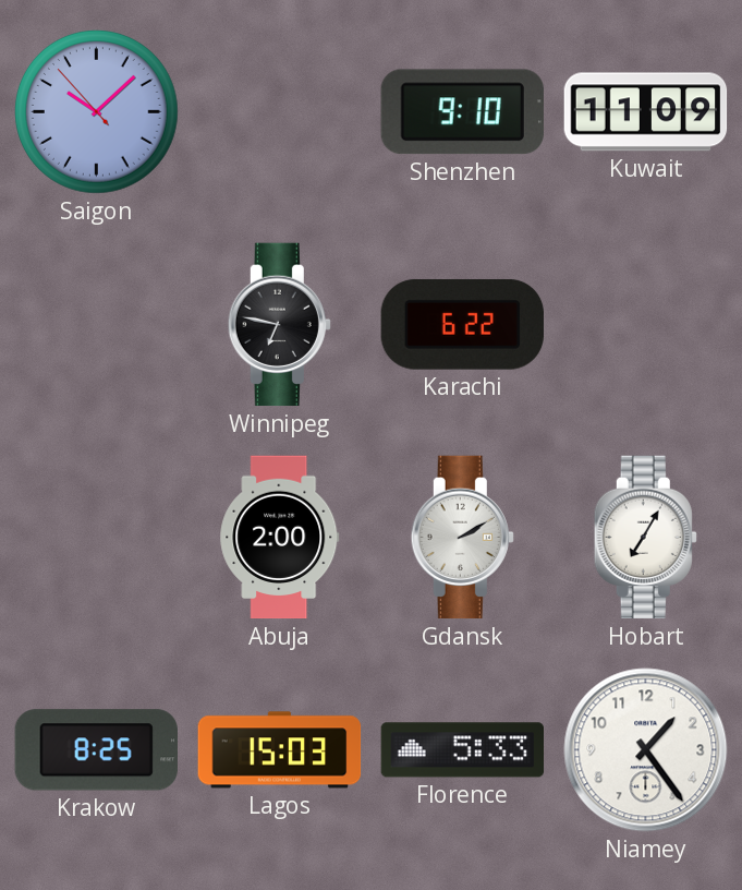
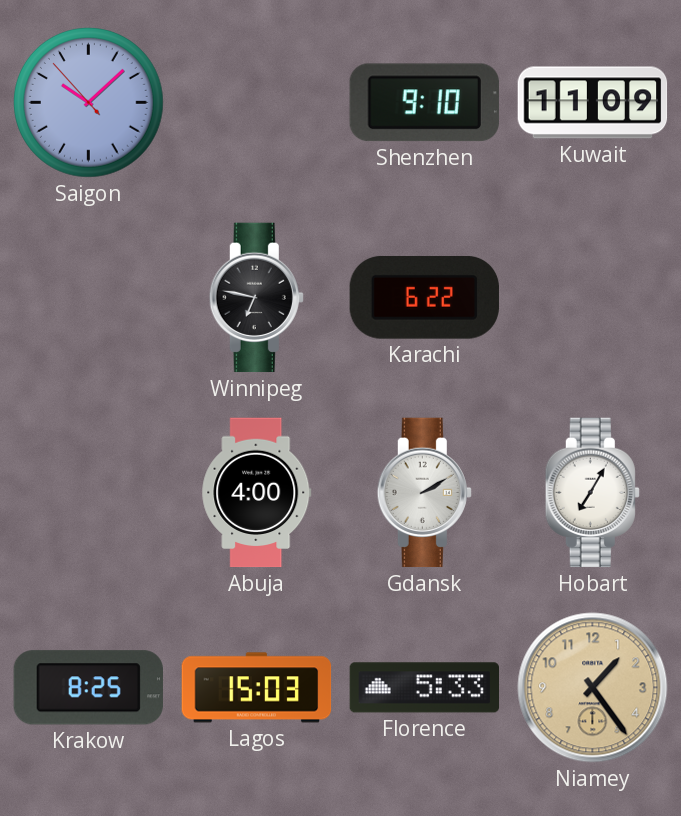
Abuja: 2:00 -> 4:00 (257, 493)
Niamey dial: white -> champagne (593, 688)
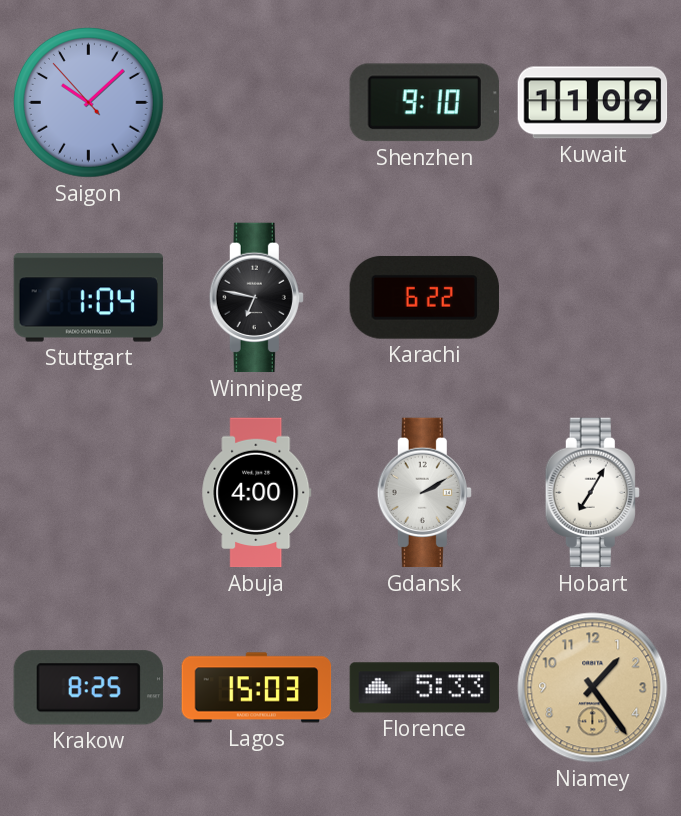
Stuttgart: none -> 1:04 (88, 298)
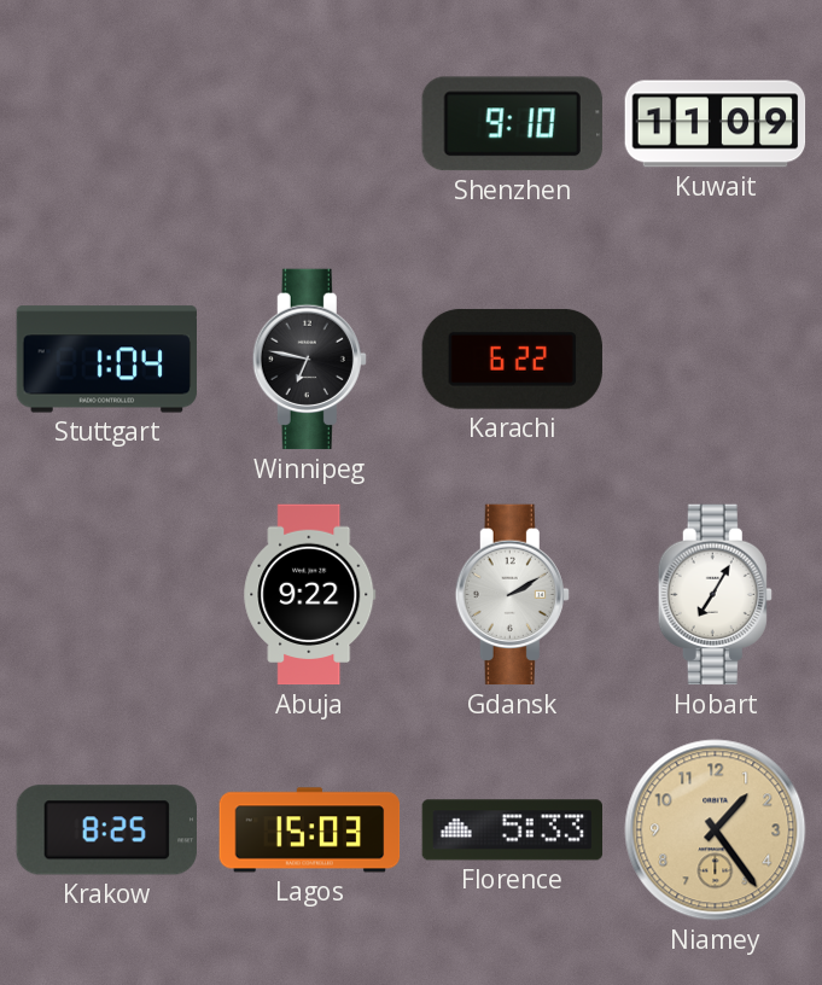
Saigon: 10:07 -> none (89, 103)
Abuja: 4:00 -> 9:22 (310, 595)
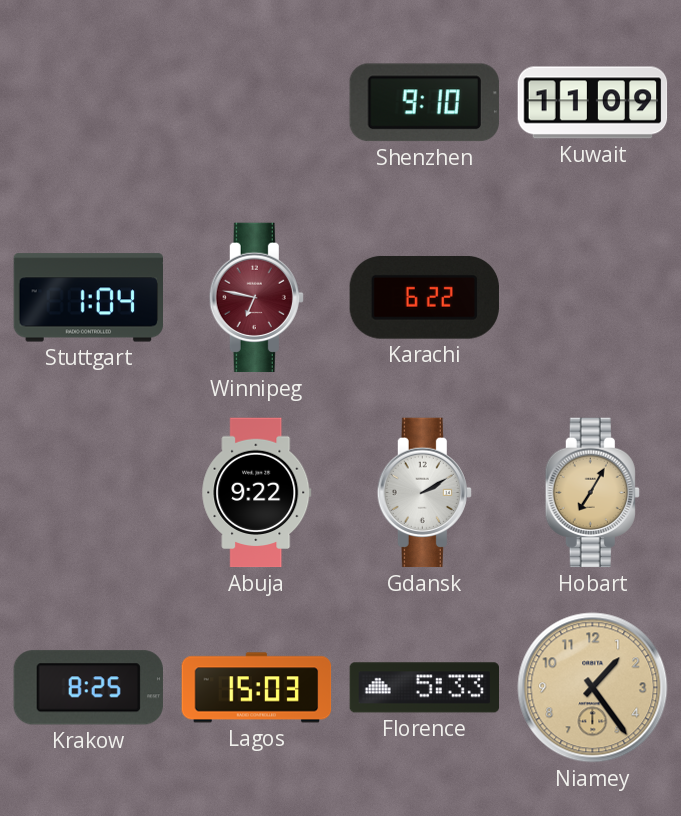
Winnipeg dial: black -> burgundy (256, 298)
Hobart dial: white -> champagne (592, 493)
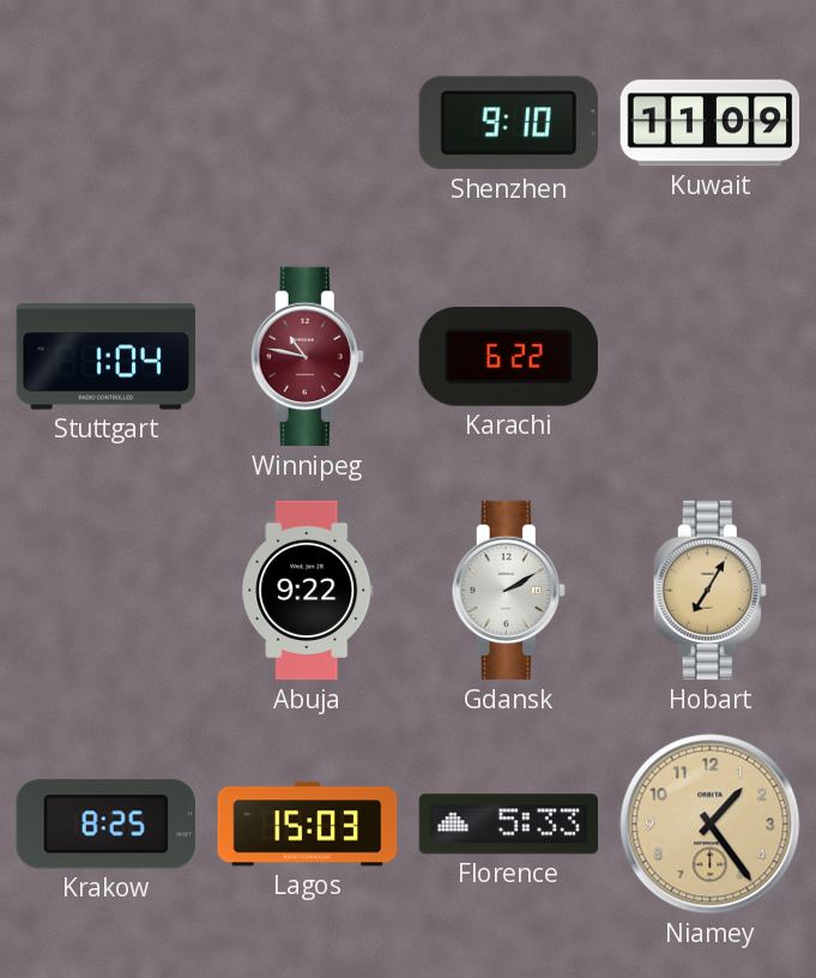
Winnipeg: 6:47 -> 10:47 (307, 357)
